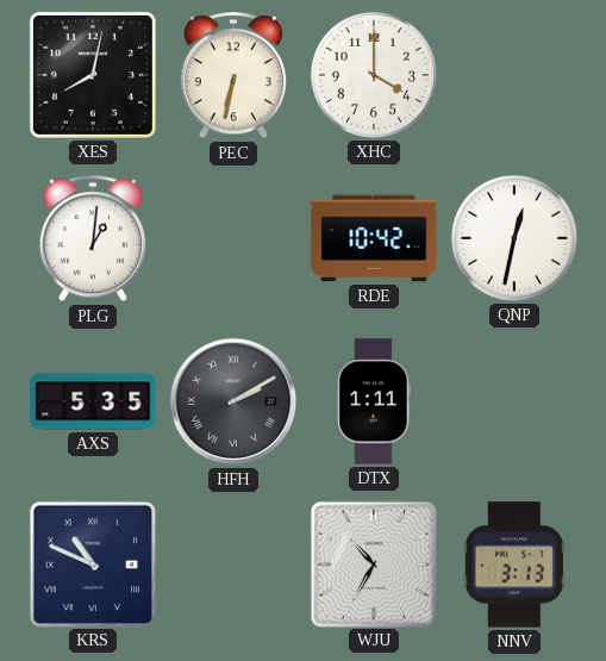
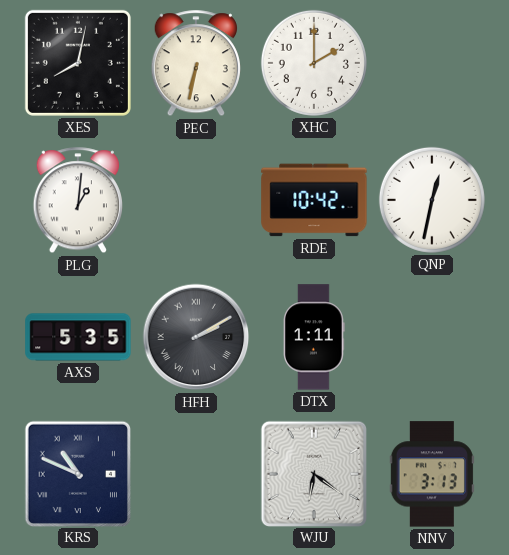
XHC: 4:00 -> 2:00 (314, 63)
WJU: 10:35 -> 6:21 (313, 473)
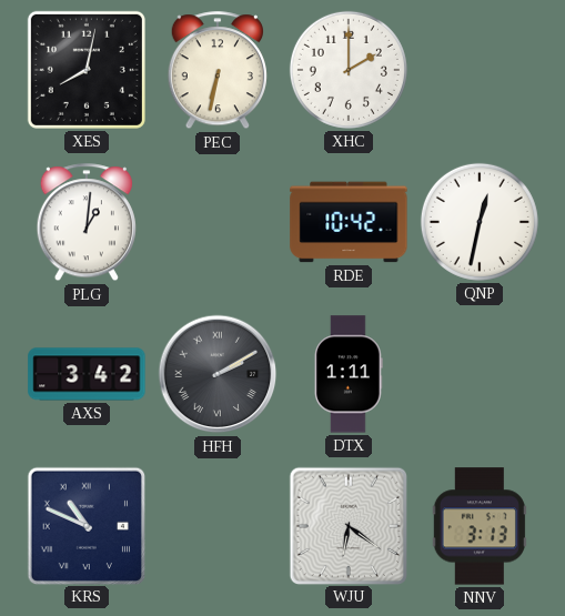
AXS: 5:35 -> 3:42 (87, 374)
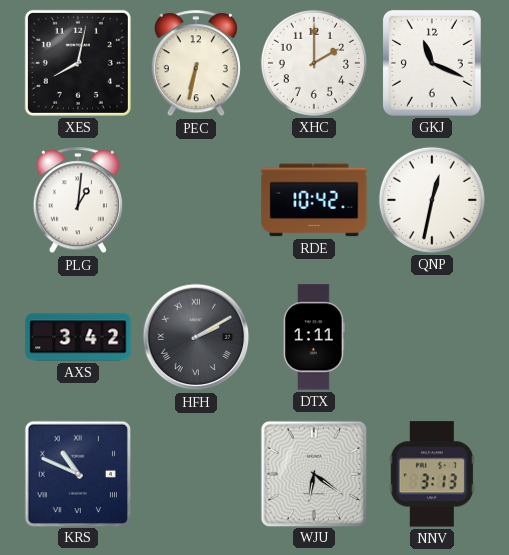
GKJ: none -> 11:19 (432, 63)
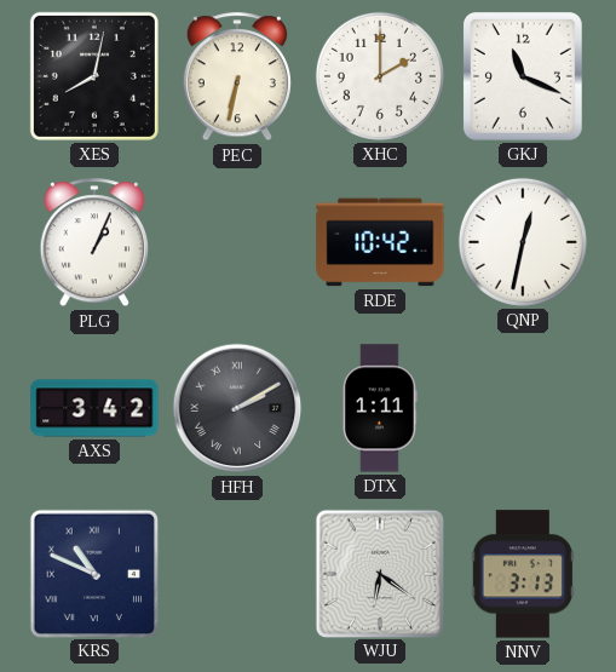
PLG: 1:01 -> 1:04 (94, 243)
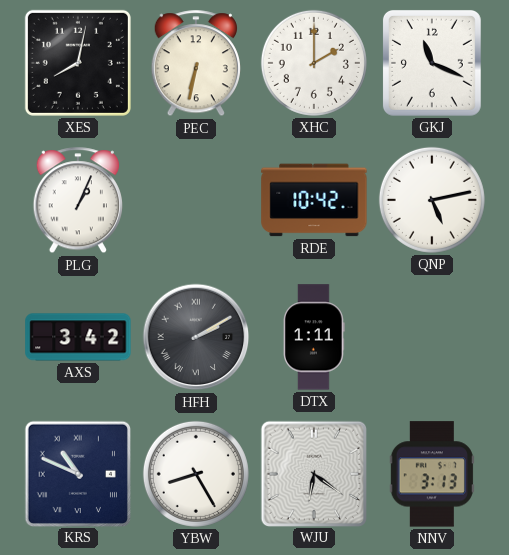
QNP: 12:32 -> 5:13 (432, 200)
YBW: none -> 8:25 (196, 474)
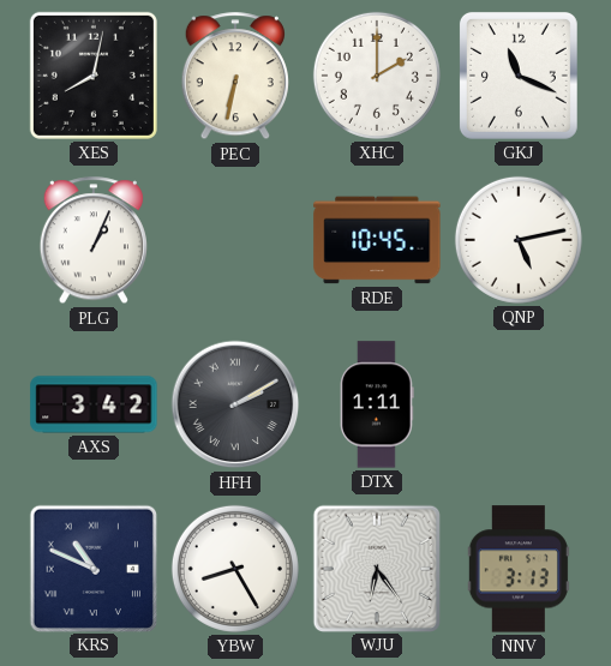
RDE: 10:42 -> 10:45 (377, 240)
WJU: 6:21 -> 6:24 (376, 568)
